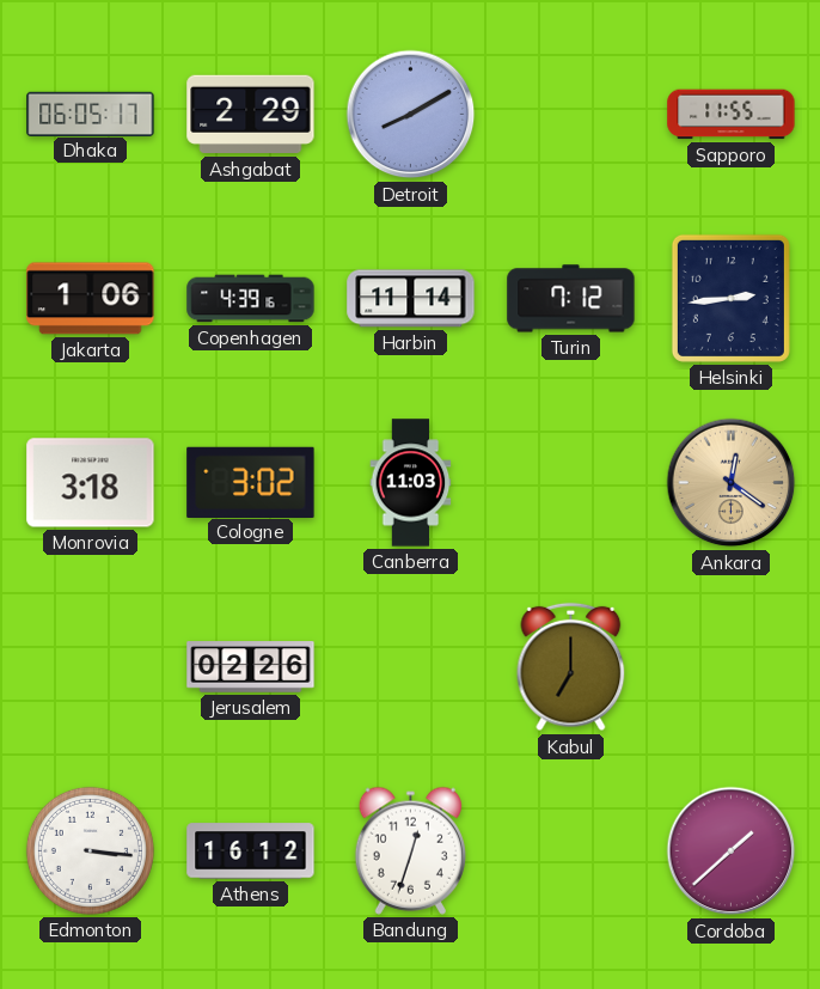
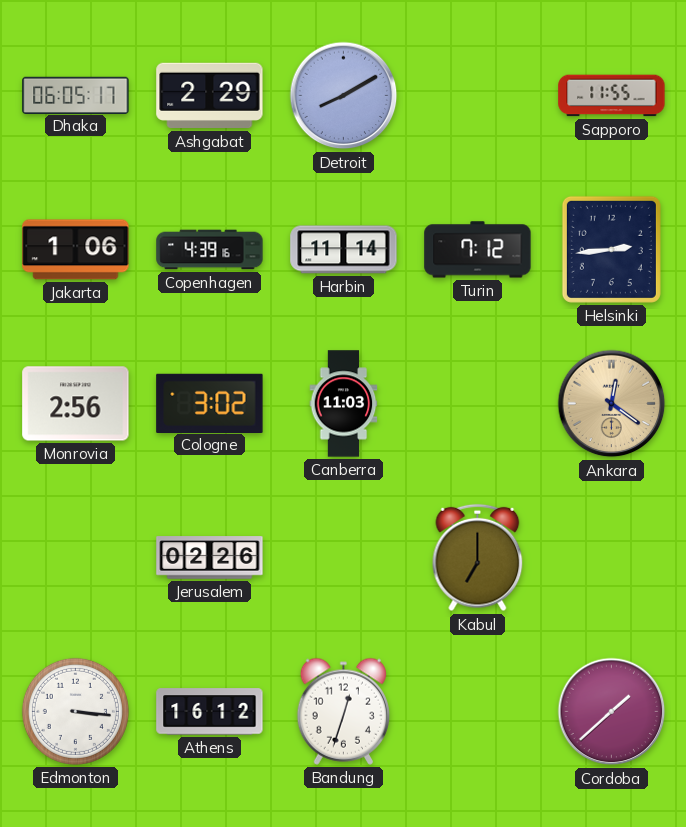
Monrovia: 3:18 -> 2:56 (76, 404)
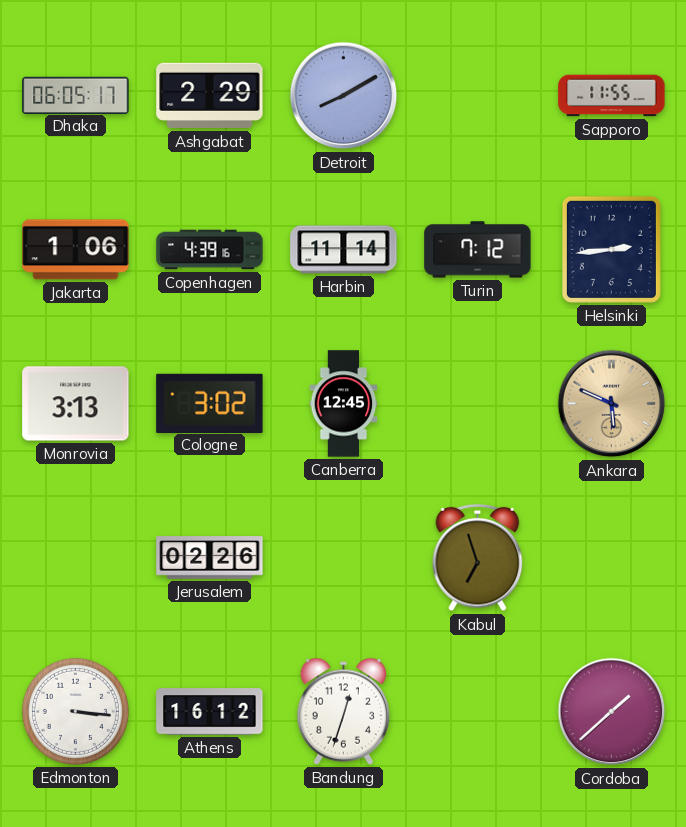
Monrovia: 2:56 -> 3:13 (76, 404)
Canberra: 11:03 -> 12:45 (344, 404)
Ankara: 12:21 -> 5:49 (612, 404)
Kabul: 7:00 -> 6:57 (478, 558)
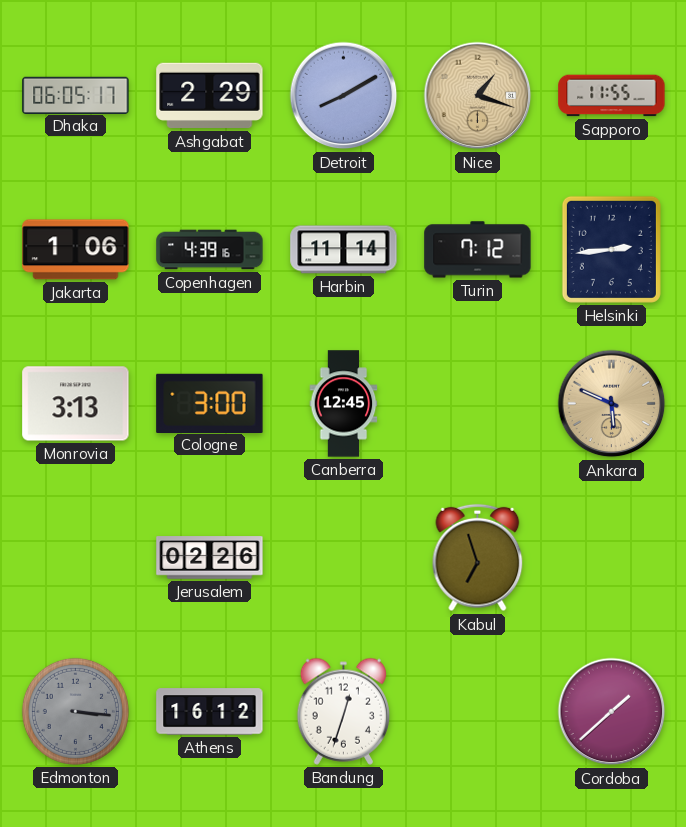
Nice: none -> 1:18 (478, 96)
Cologne: 3:02 -> 3:00 (210, 403)
Edmonton dial: white -> grey (75, 711)
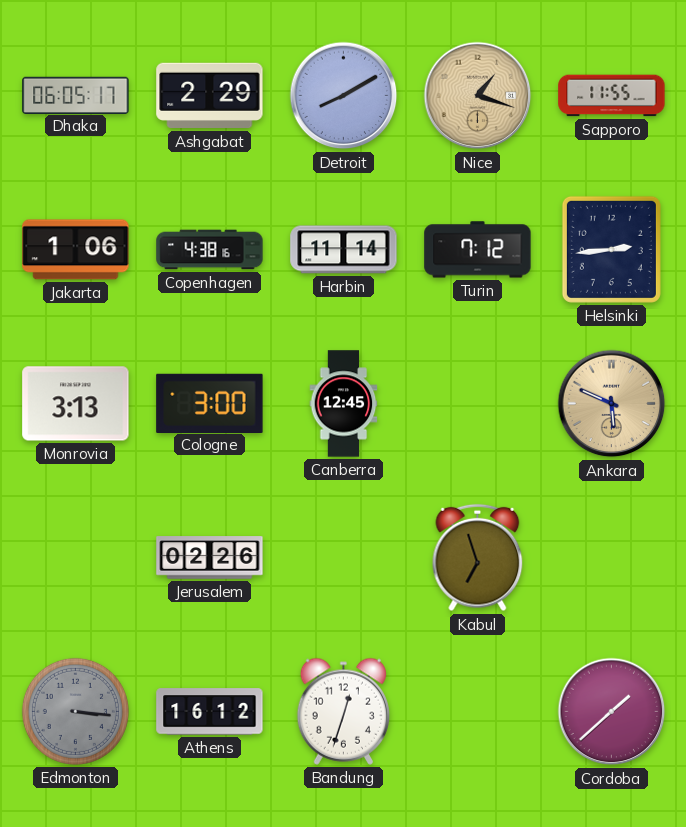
Copenhagen: 4:39 -> 4:38 (210, 250)
